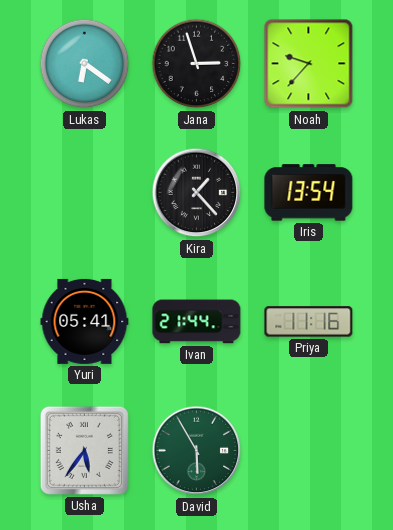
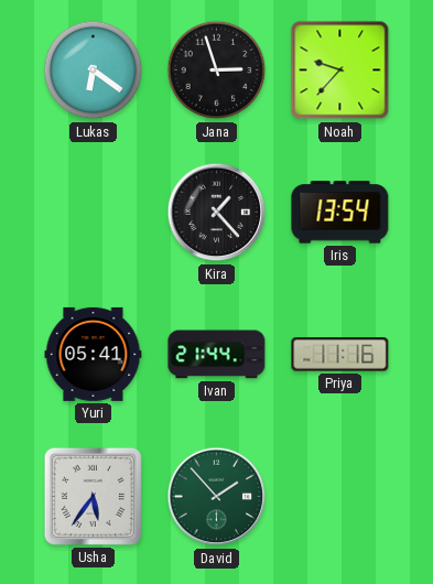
David: 5:55 -> 1:53 (217, 497)
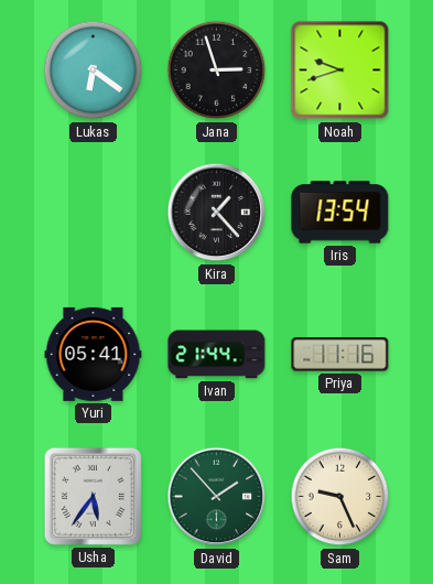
Noah: 9:37 -> 9:42 (340, 71)
Sam: none -> 9:26 (340, 497)
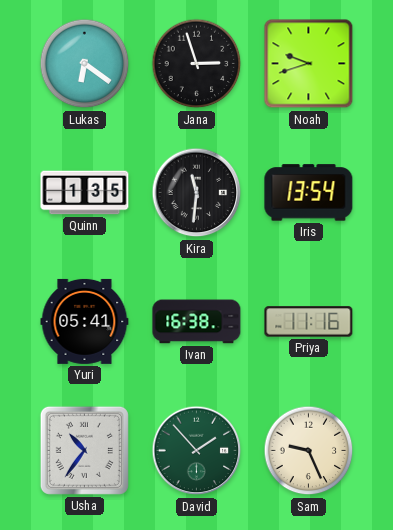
Quinn: none -> 1:35 (85, 193)
Kira: 1:23 -> 11:31 (197, 193)
Ivan: 21:44 -> 16:38 (197, 322)
Usha: 5:36 -> 10:36 (84, 450)
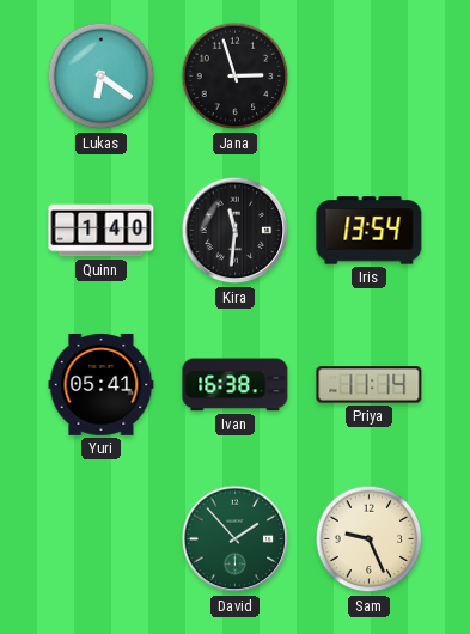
Noah: 9:42 -> none (309, 64)
Quinn: 1:35 -> 1:40 (102, 231)
Priya: 11:16 -> 11:14 (370, 385)
Usha: 10:36 -> none (84, 450)
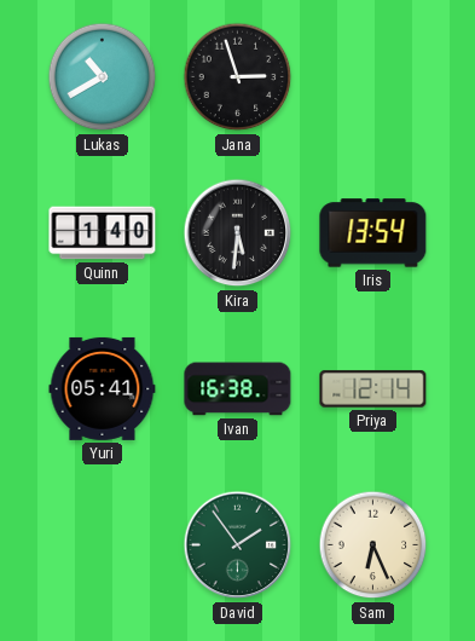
Lukas: 6:21 -> 10:40 (103, 77)
Kira: 11:31 -> 5:31 (238, 233)
Priya: 11:14 -> 12:14 (373, 389)
David: 1:53 -> 1:54 (238, 545)
Sam: 9:26 -> 6:26 (373, 545)
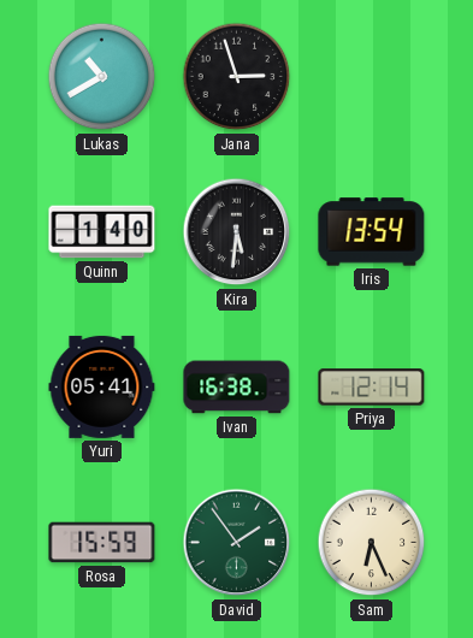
Rosa: none -> 15:59 (102, 543)
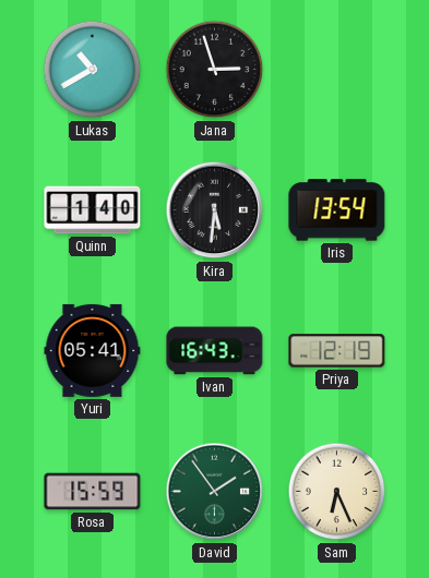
Ivan: 16:38 -> 16:43 (215, 351)
Priya: 12:14 -> 12:19 (337, 351)
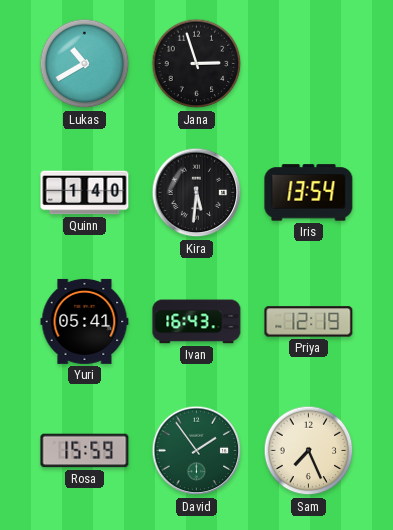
Sam: 6:26 -> 7:26 (309, 451)
